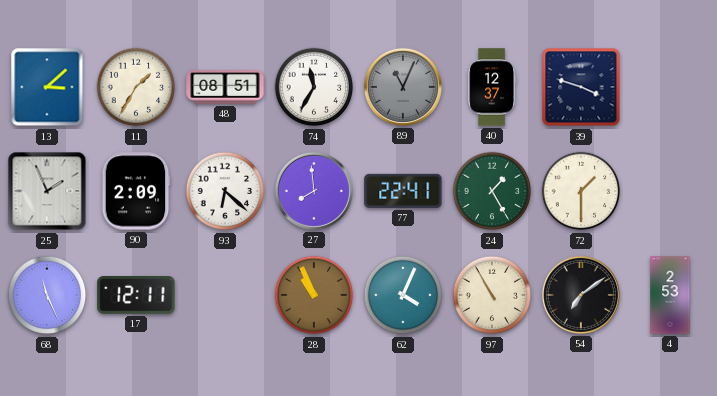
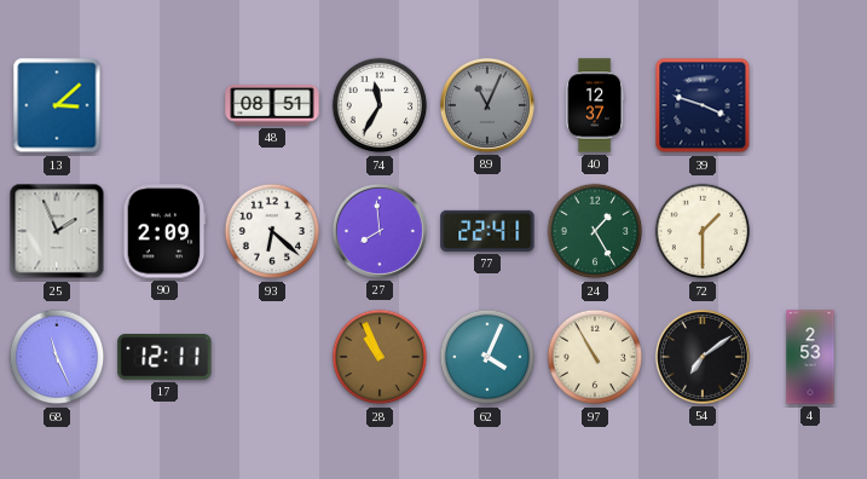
11: 1:35 -> none (136, 87)
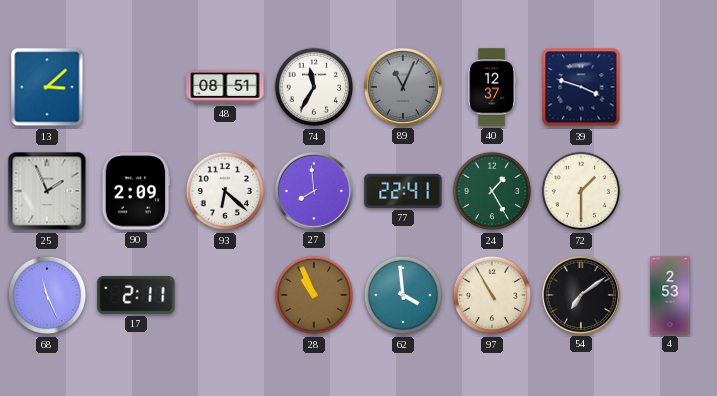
17: 12:11 -> 2:11 (136, 296)
62: 4:04 -> 3:59 (403, 295)
